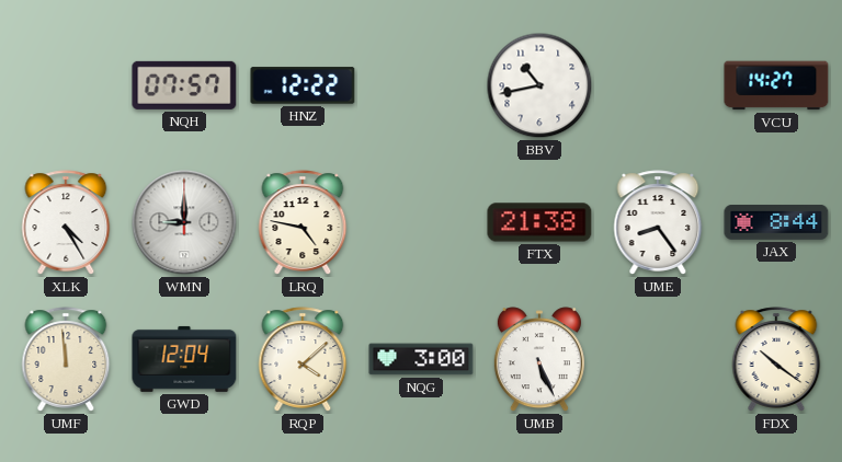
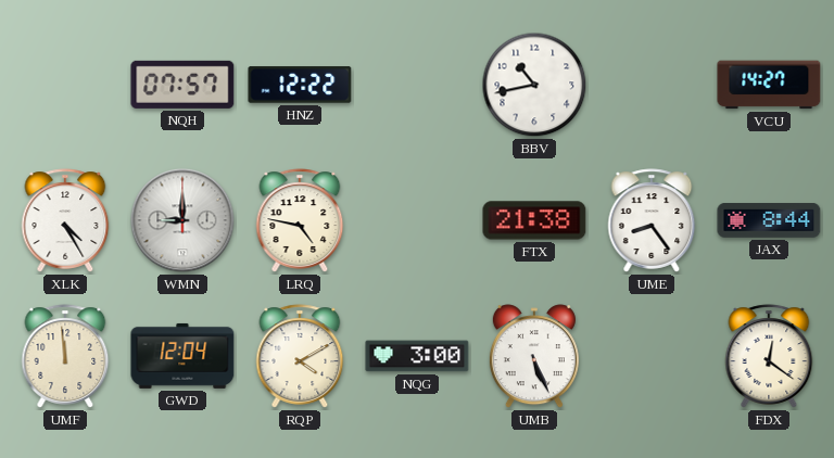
RQP: 4:08 -> 4:10 (300, 356)
FDX: 10:21 -> 12:21 (769, 356)
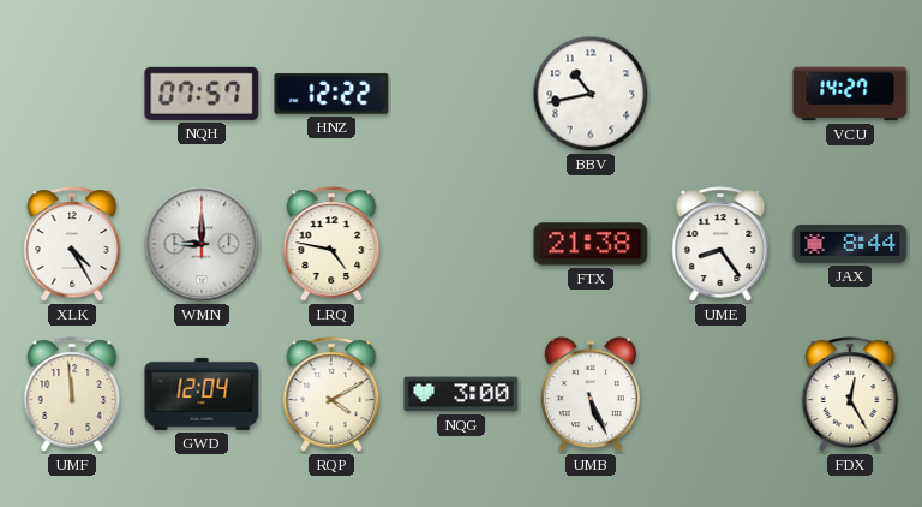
FDX: 12:21 -> 12:25 (850, 394)
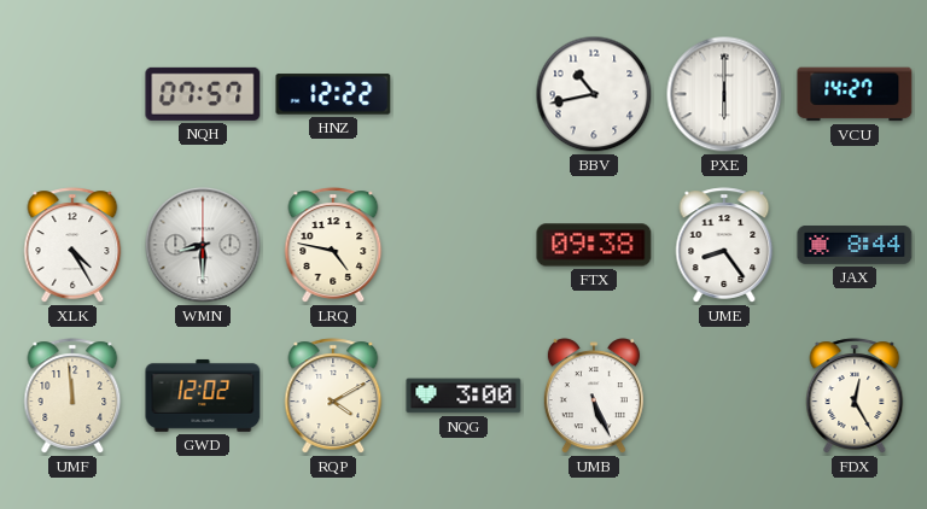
PXE: none -> 6:00 (724, 94)
WMN: 9:00 -> 8:30 (203, 245)
FTX: 21:38 -> 09:38 (594, 245)
GWD: 12:04 -> 12:02 (203, 396)
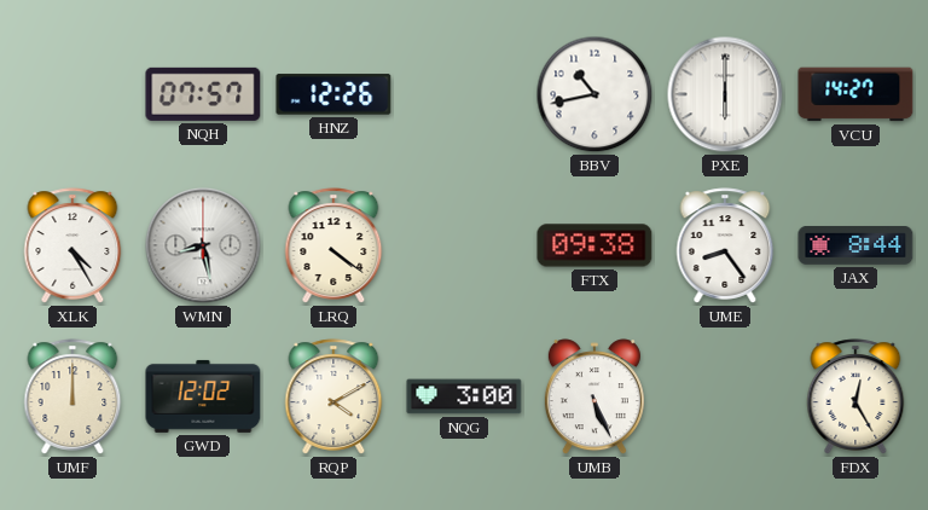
HNZ: 12:22 -> 12:26 (333, 94)
WMN: 8:30 -> 8:28 (203, 245)
LRQ: 4:47 -> 4:21 (333, 245)
UMF: 11:59 -> 12:00 (72, 396)
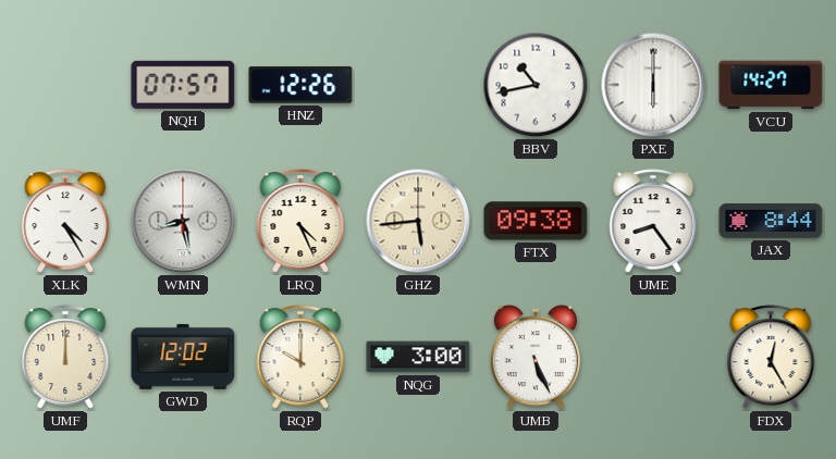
LRQ: 4:21 -> 4:26 (300, 221)
GHZ: none -> 5:44 (418, 221)
RQP: 4:10 -> 10:00 (300, 357)
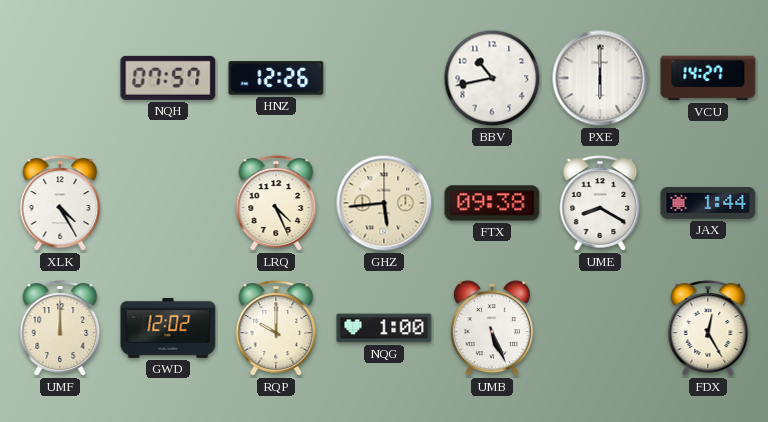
WMN: 8:28 -> none (183, 221)
UME: 8:24 -> 8:20 (600, 203)
JAX: 8:44 -> 1:44 (708, 204)
NQG: 3:00 -> 1:00 (384, 328)
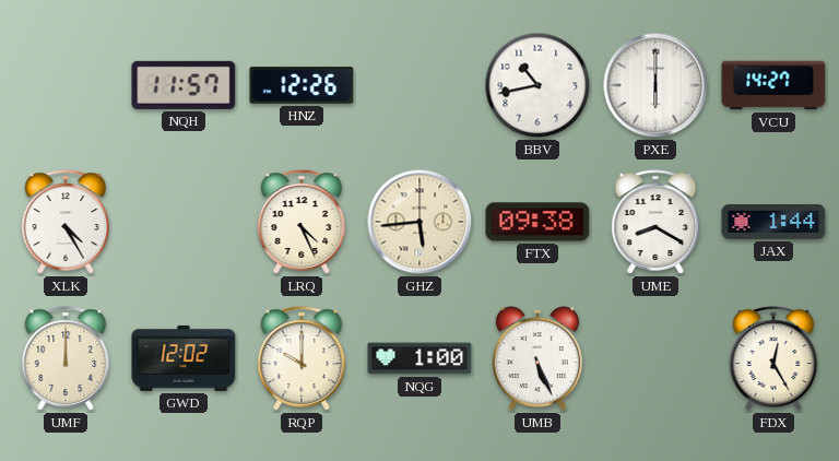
NQH: 07:57 -> 11:57 (184, 85)
